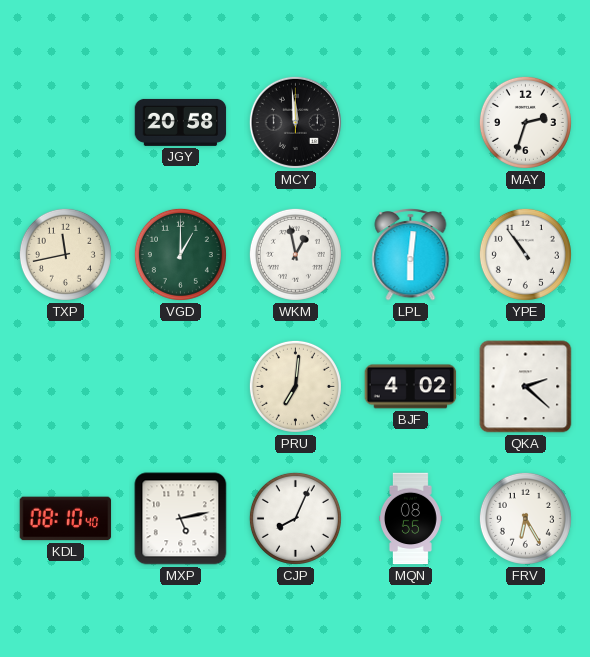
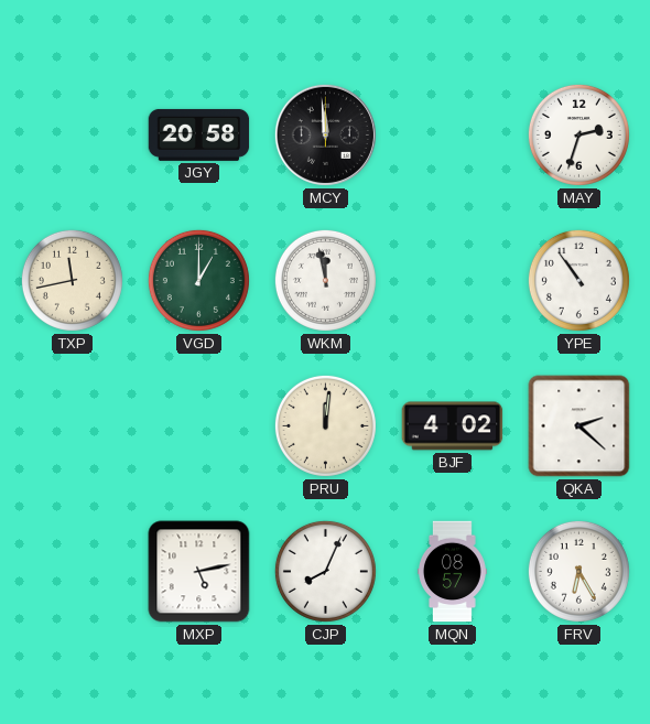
WKM: 12:58 -> 11:58 (325, 280)
LPL: 6:01 -> none (411, 255)
PRU: 7:01 -> 12:01 (325, 425)
KDL: 08:10 -> none (66, 519)
MQN: 08:55 -> 08:57 (453, 572)
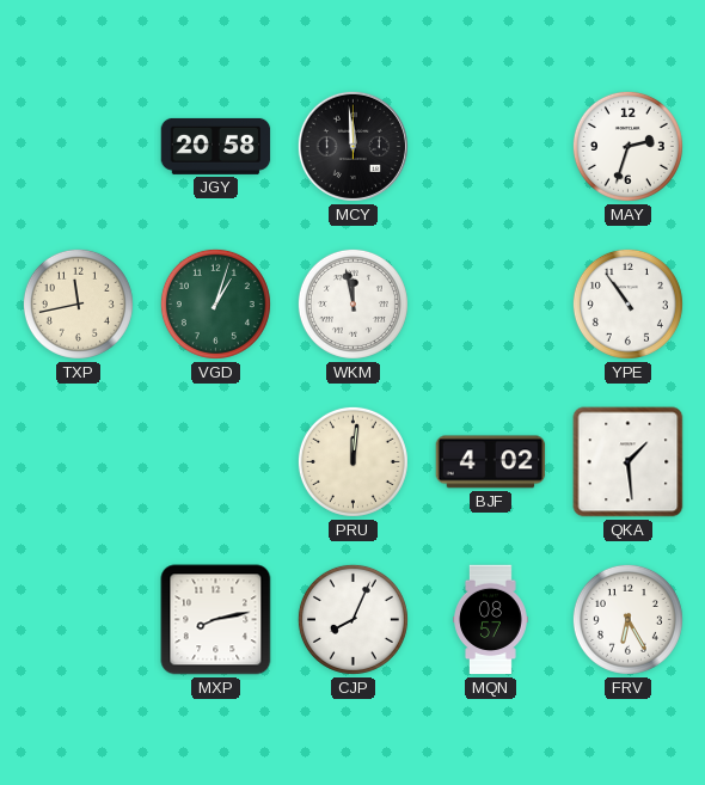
VGD: 1:00 -> 1:03 (215, 303)
QKA: 2:22 -> 1:29 (629, 462)
MXP: 5:13 -> 8:13 (216, 620)
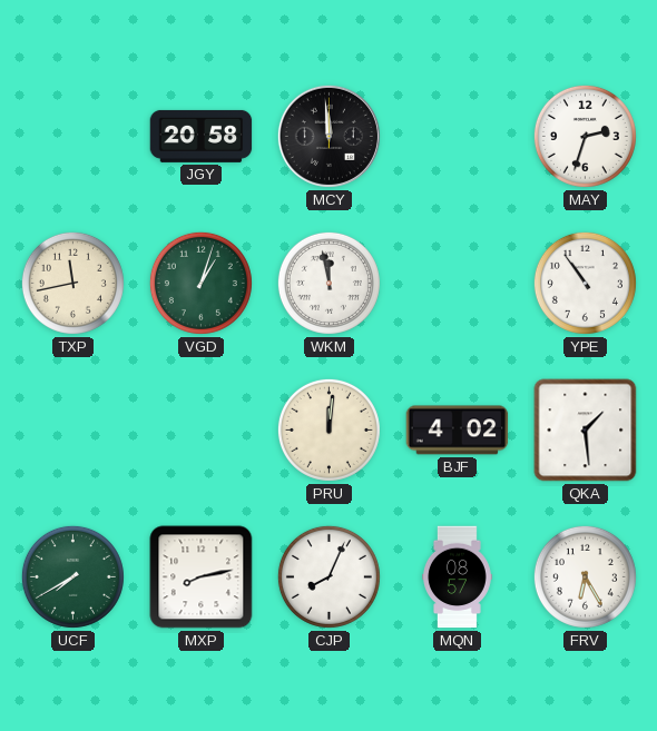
UCF: none -> 7:40 (72, 576)
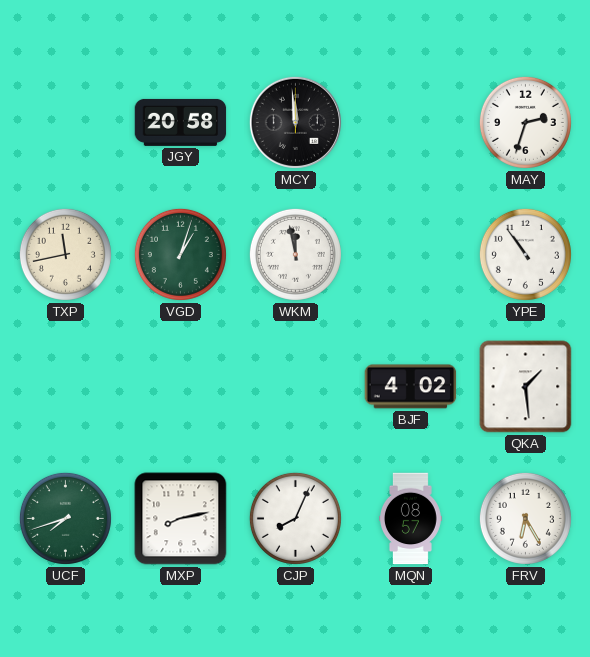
PRU: 12:01 -> none (329, 429)
UCF: 7:40 -> 7:42 (65, 518)
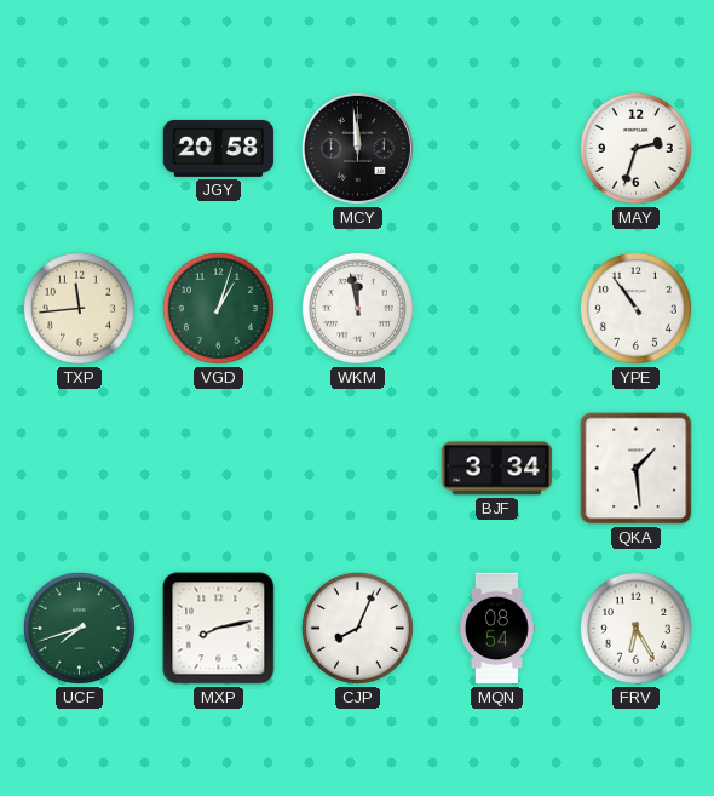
TXP: 11:43 -> 11:44 (79, 308)
BJF: 4:02 -> 3:34 (497, 469)
MQN: 08:57 -> 08:54 (497, 629)
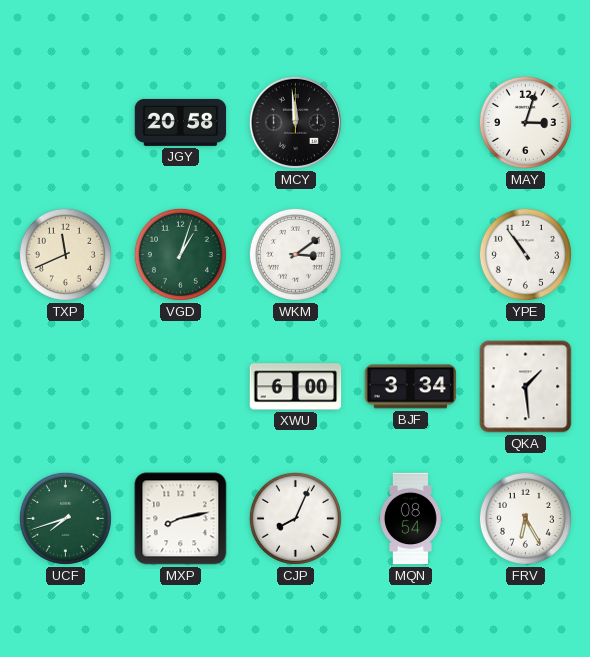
MAY: 2:33 -> 3:03 (525, 122)
TXP: 11:44 -> 11:41 (65, 254)
WKM: 11:58 -> 3:09 (295, 254)
XWU: none -> 6:00 (296, 387)
